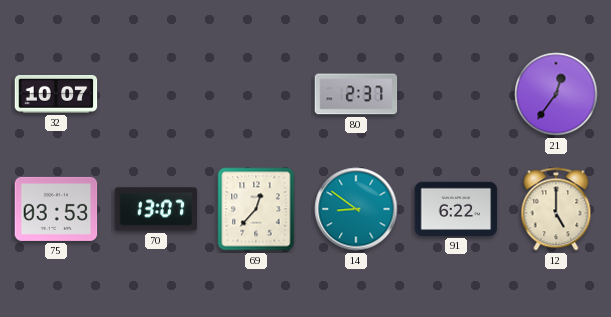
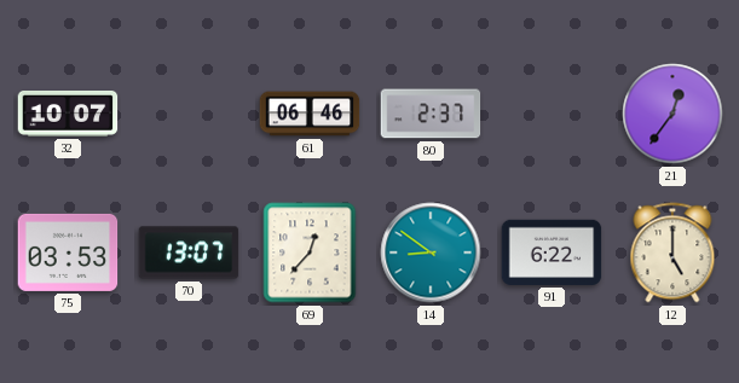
61: none -> 06:46 (310, 114)
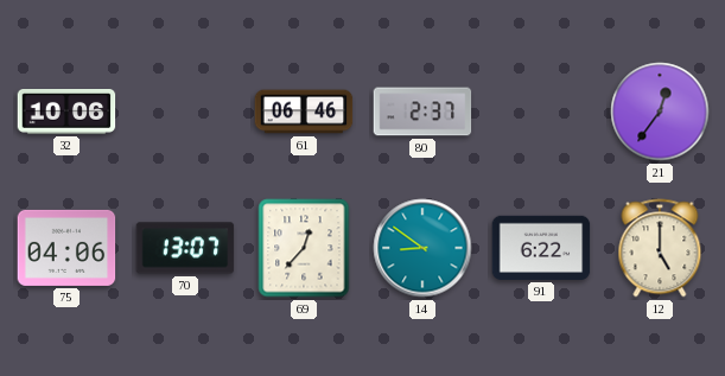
32: 10:07 -> 10:06 (66, 113)
75: 03:53 -> 04:06 (66, 248)
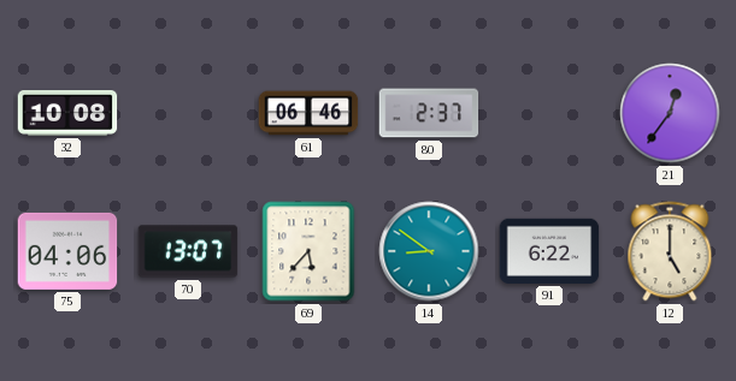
32: 10:06 -> 10:08 (67, 114)
69: 12:37 -> 5:37 (308, 251)
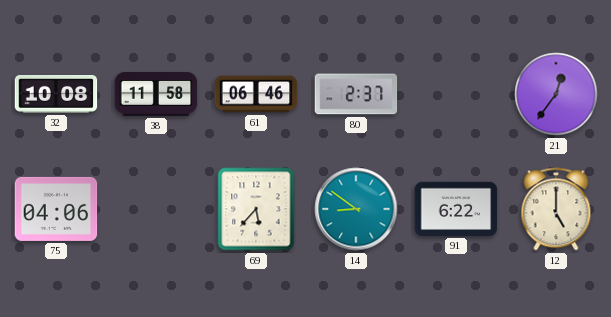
38: none -> 11:58 (156, 94)
70: 13:07 -> none (188, 251)
